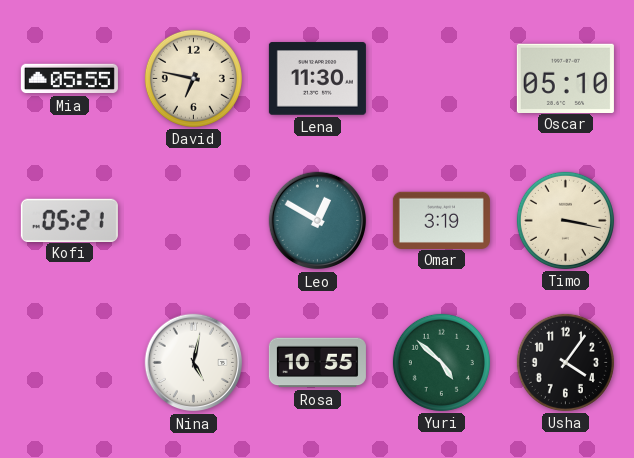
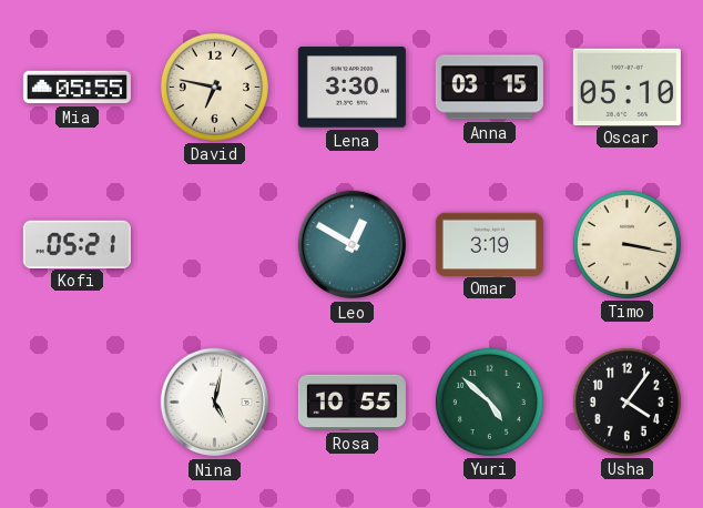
Lena: 11:30 -> 3:30 (351, 88)
Anna: none -> 03:15 (489, 88)
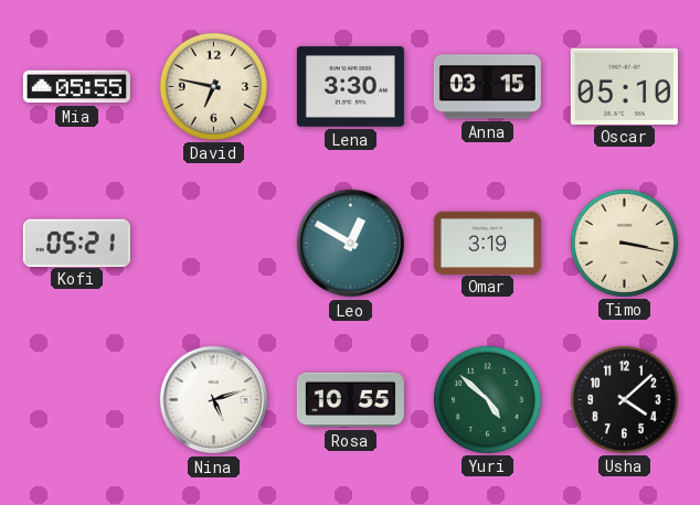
Nina: 5:02 -> 5:12 (214, 400)
Usha: 4:06 -> 4:08 (624, 399)
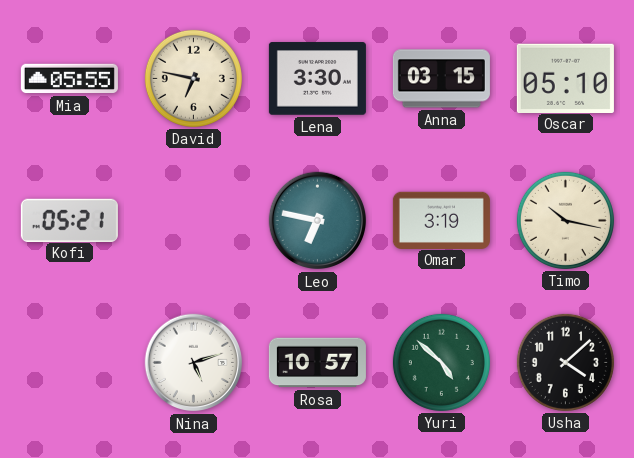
Leo: 12:50 -> 6:47 (318, 221)
Timo: 3:17 -> 10:17 (565, 220)
Rosa: 10:55 -> 10:57 (317, 363)
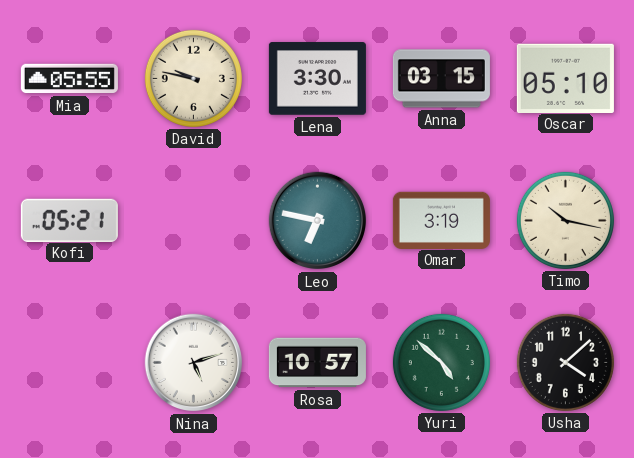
David: 6:47 -> 9:47 (193, 78)
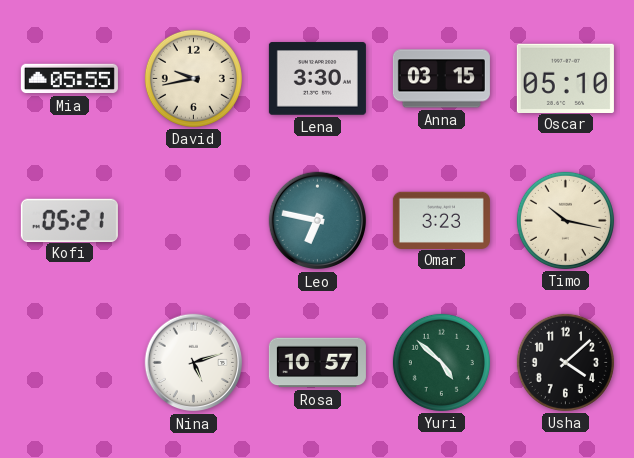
David: 9:47 -> 9:43 (193, 78)
Omar: 3:19 -> 3:23 (441, 220)
